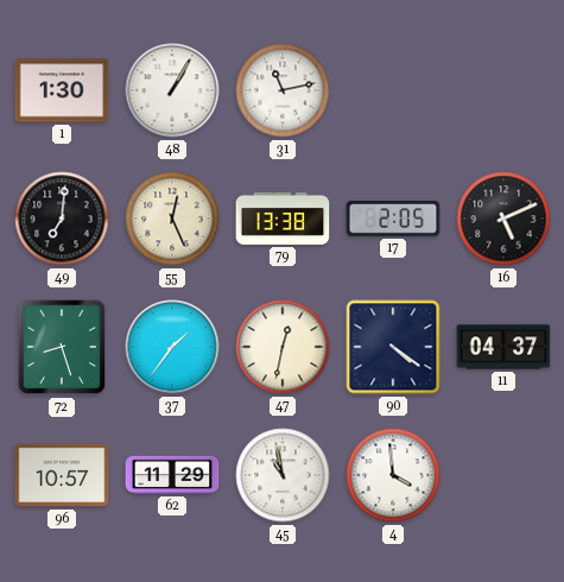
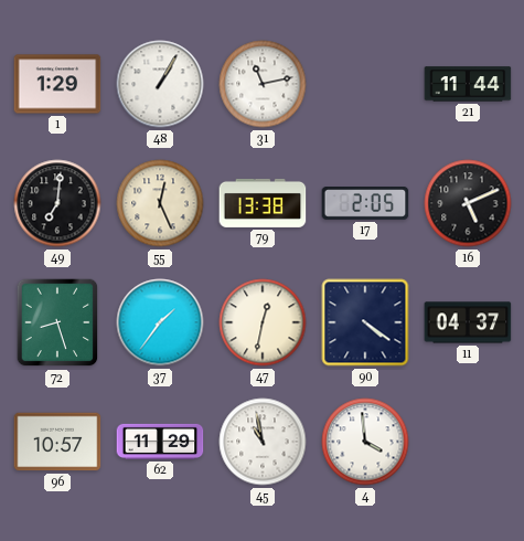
1: 1:30 -> 1:29 (57, 84)
21: none -> 11:44 (468, 84)
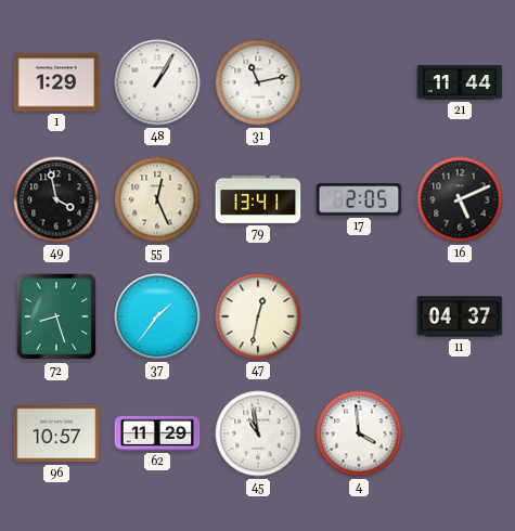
49: 7:01 -> 3:58 (56, 199)
79: 13:38 -> 13:41 (258, 199)
90: 4:21 -> none (365, 322)
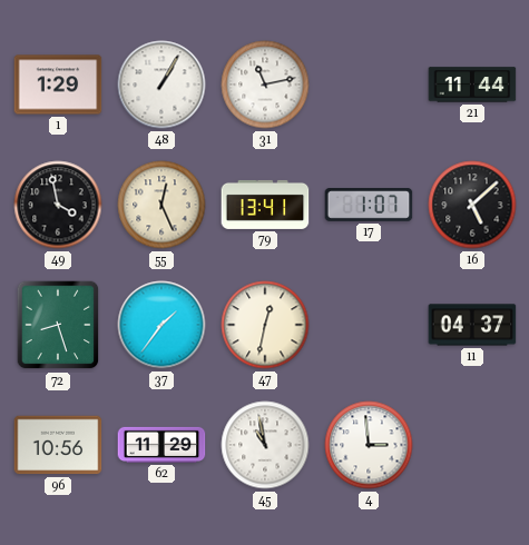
17: 2:05 -> 1:07 (369, 205)
16: 5:11 -> 5:08 (472, 205)
96: 10:57 -> 10:56 (58, 445)
4: 3:59 -> 2:59 (369, 445)
